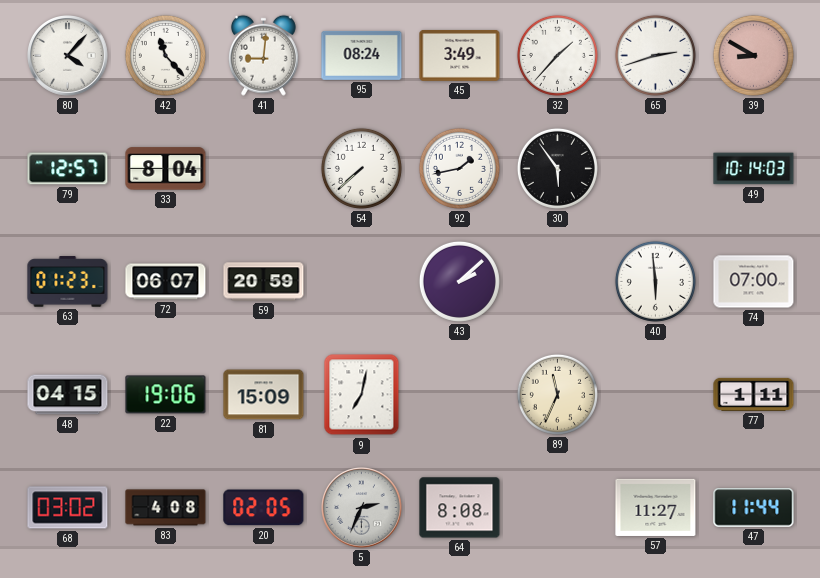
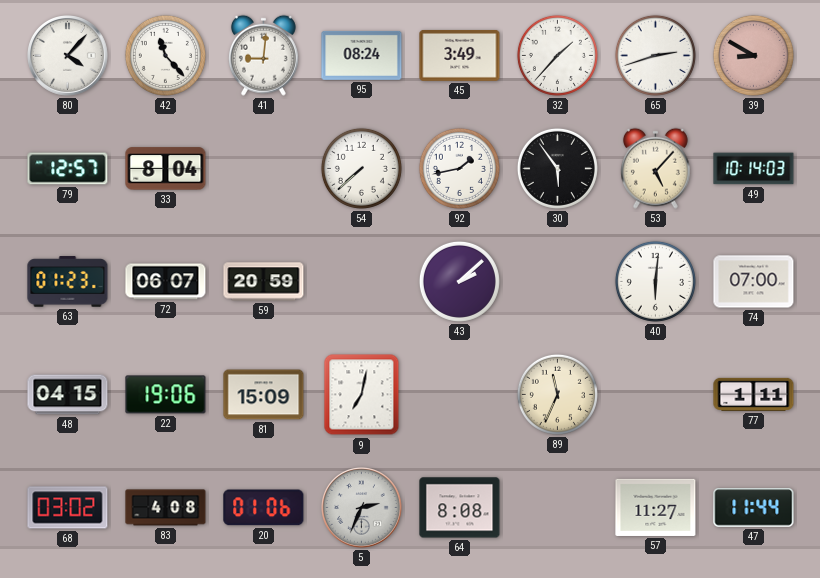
53: none -> 5:07 (655, 168)
40: 5:59 -> 6:01 (655, 281)
20: 02:05 -> 01:06 (264, 508)
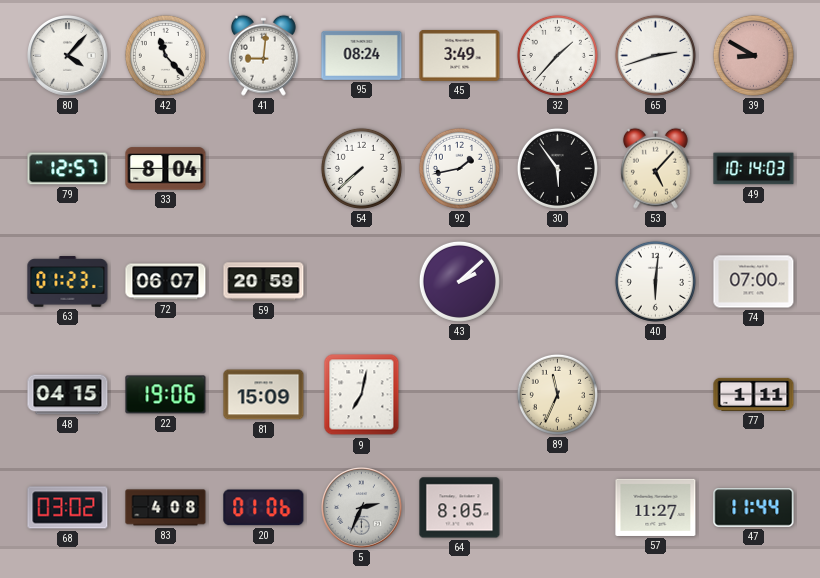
64: 8:08 -> 8:05 (460, 508)
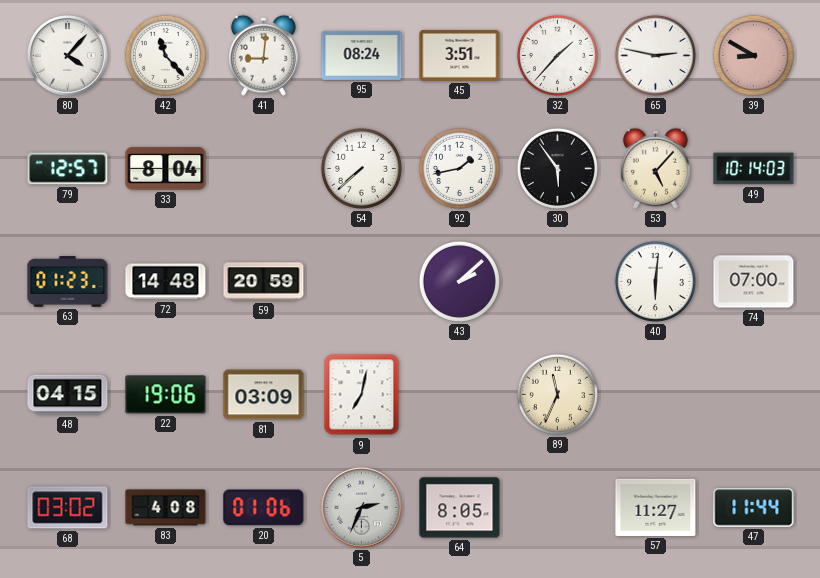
45: 3:49 -> 3:51 (460, 55)
65: 2:42 -> 2:47 (655, 55)
72: 06:07 -> 14:48 (166, 282)
81: 15:09 -> 03:09 (264, 395)
77: 1:11 -> none (754, 394)
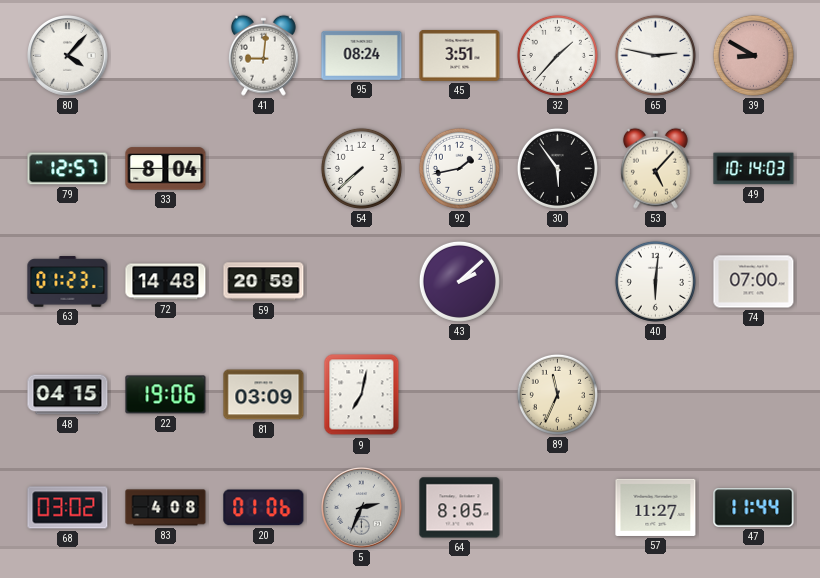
42: 11:23 -> none (165, 55)
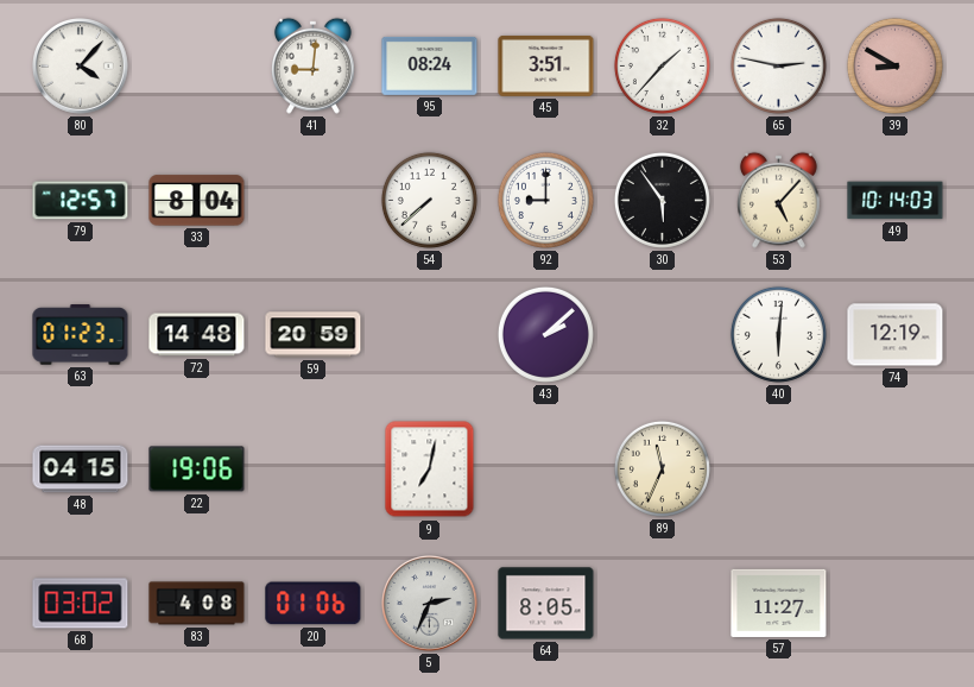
92: 1:43 -> 9:00 (545, 200)
74: 07:00 -> 12:19 (896, 335)
81: 03:09 -> none (264, 395)
47: 11:44 -> none (754, 508)
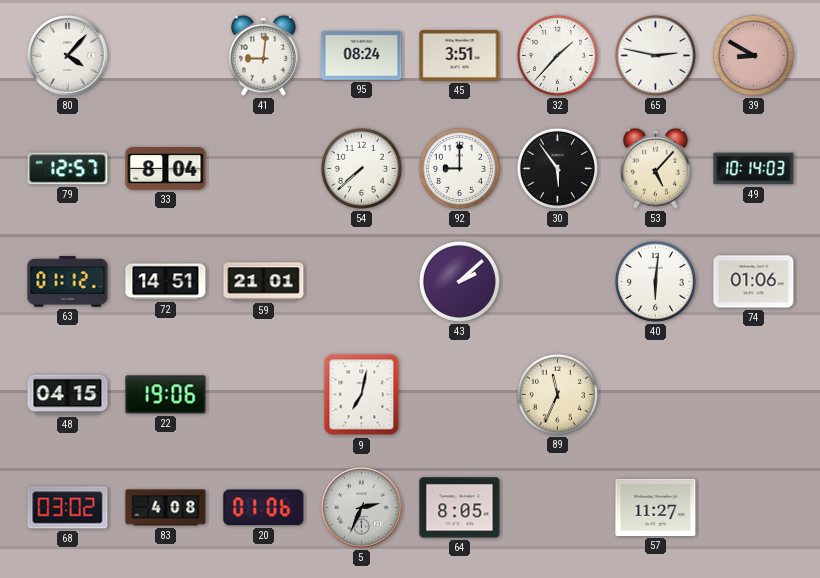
63: 01:23 -> 01:12 (68, 282)
72: 14:48 -> 14:51 (166, 282)
59: 20:59 -> 21:01 (264, 282)
74: 12:19 -> 01:06 (754, 282)
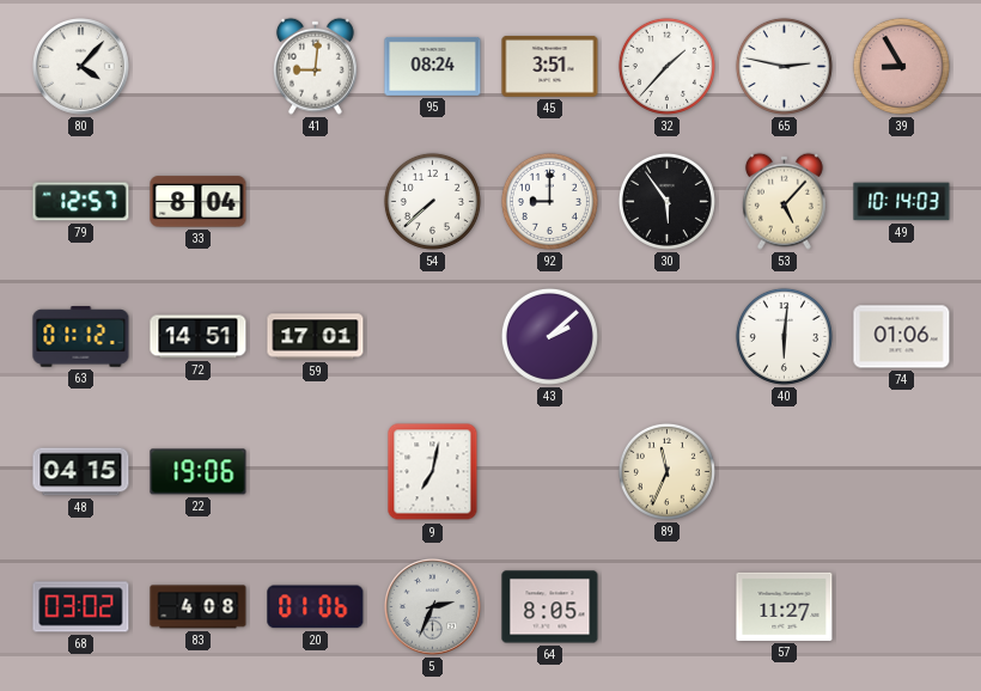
39: 8:50 -> 8:55 (901, 66)
59: 21:01 -> 17:01 (316, 337)
